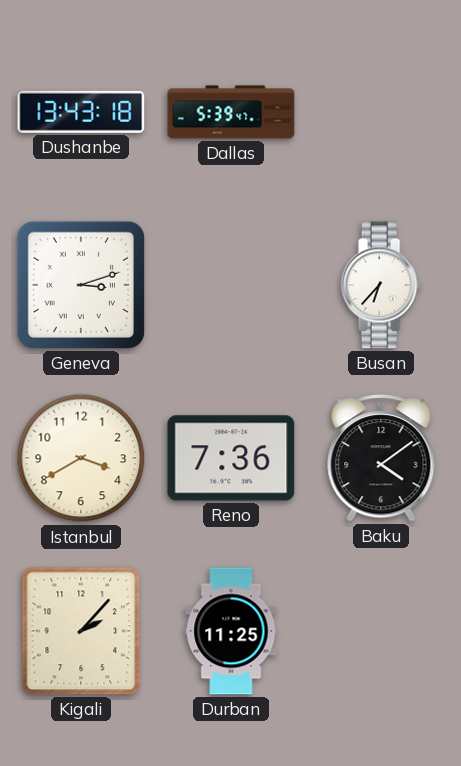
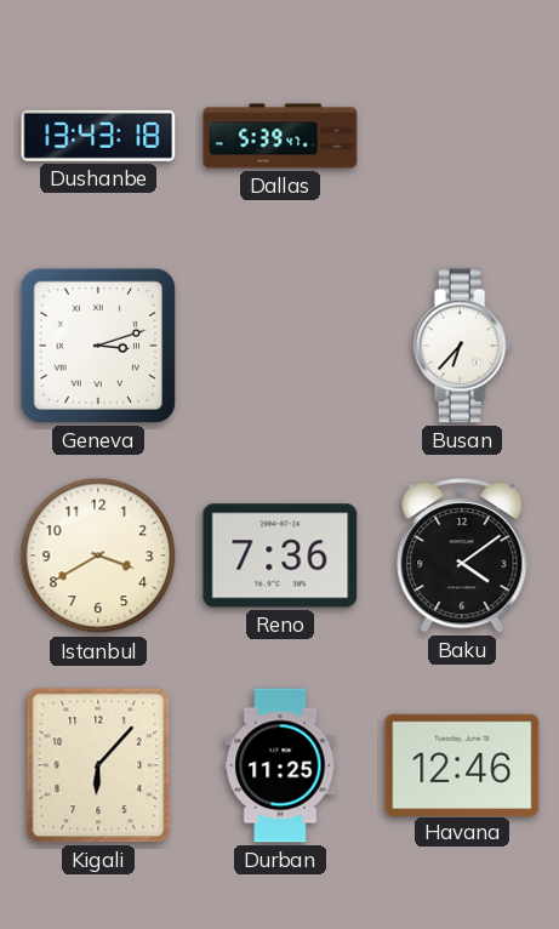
Kigali: 2:07 -> 6:07 (98, 765)
Havana: none -> 12:46 (462, 764)
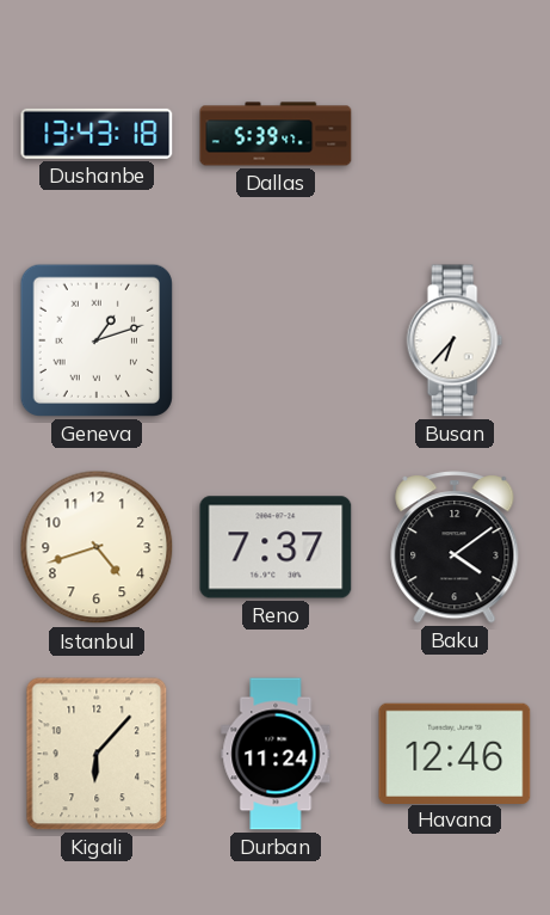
Geneva: 3:12 -> 1:12 (97, 340)
Istanbul: 3:40 -> 4:42 (97, 547)
Reno: 7:36 -> 7:37 (276, 547)
Durban: 11:25 -> 11:24 (276, 754)
